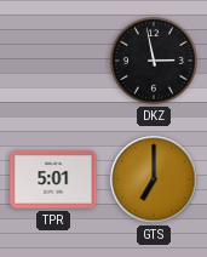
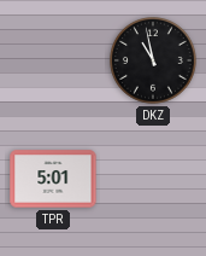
DKZ: 2:58 -> 10:58 (154, 62)
GTS: 7:00 -> none (154, 179)
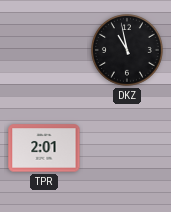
TPR: 5:01 -> 2:01 (44, 148)
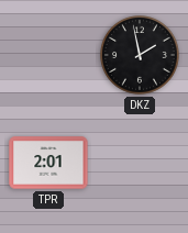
DKZ: 10:58 -> 1:58 (141, 56)
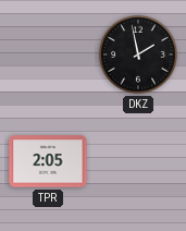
TPR: 2:01 -> 2:05 (48, 161)
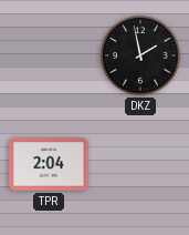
TPR: 2:05 -> 2:04 (49, 164)
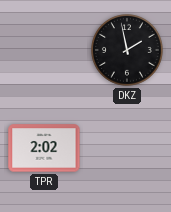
TPR: 2:04 -> 2:02 (44, 148)
